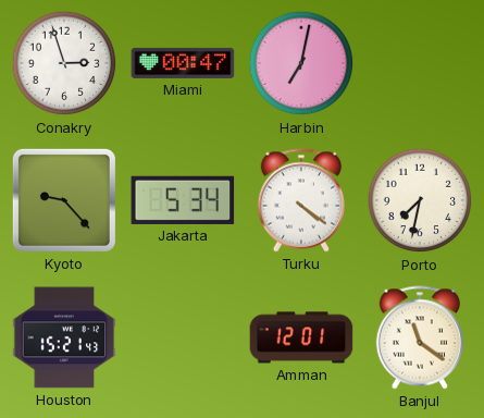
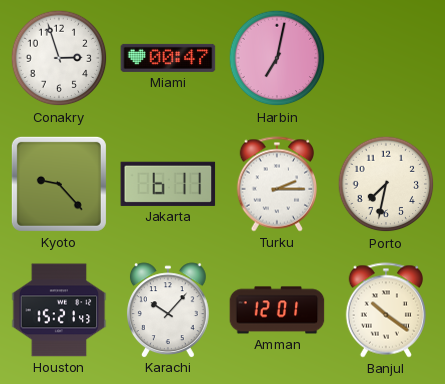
Jakarta: 5:34 -> 6:11 (168, 184)
Turku: 4:21 -> 2:15 (276, 184)
Karachi: none -> 10:07 (168, 310)
Banjul: 11:21 -> 10:21 (385, 310)
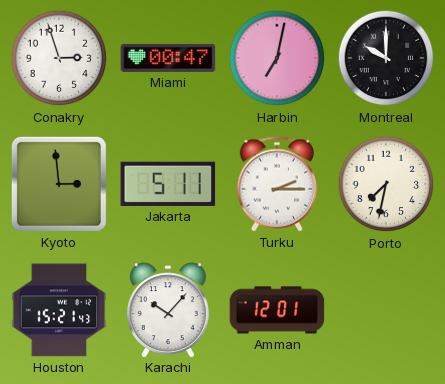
Montreal: none -> 10:00 (386, 58)
Kyoto: 9:23 -> 2:59 (59, 184)
Jakarta: 6:11 -> 5:11 (168, 184)
Banjul: 10:21 -> none (385, 310)
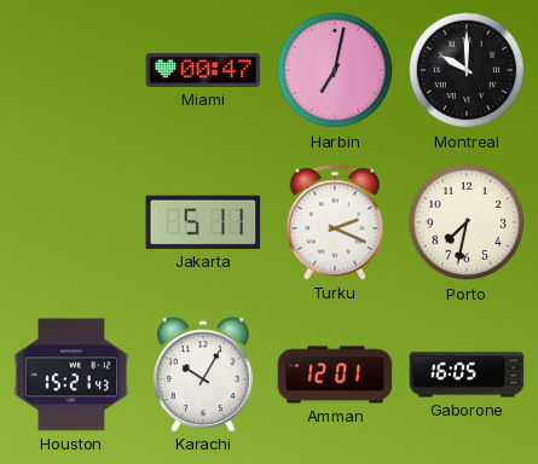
Conakry: 2:57 -> none (59, 58)
Kyoto: 2:59 -> none (59, 184)
Turku: 2:15 -> 2:19 (334, 222)
Karachi: 10:07 -> 10:05 (203, 375)
Gaborone: none -> 16:05 (467, 375)
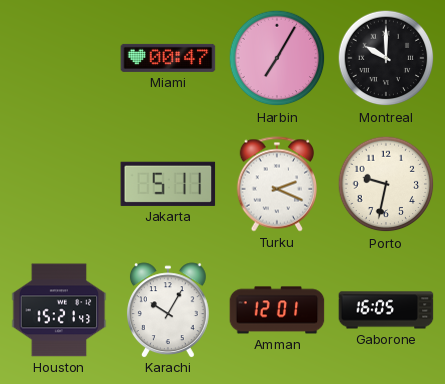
Harbin: 7:02 -> 7:05 (277, 58)
Porto: 7:32 -> 9:32 (386, 184)
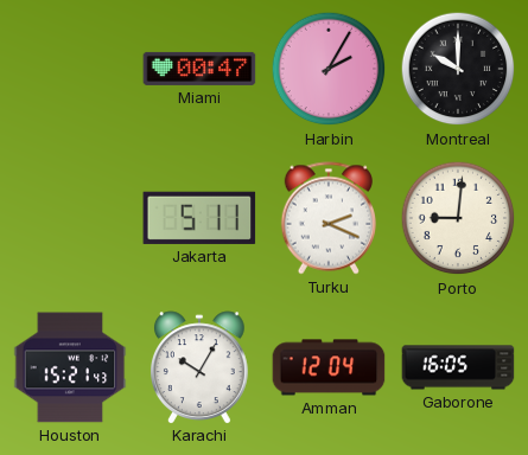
Harbin: 7:05 -> 2:05 (329, 69)
Porto: 9:32 -> 9:01 (458, 218)
Amman: 12:01 -> 12:04 (329, 367)
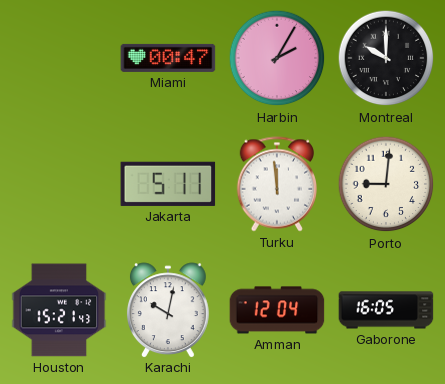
Turku: 2:19 -> 11:59 (276, 184)
Karachi: 10:05 -> 10:02 (168, 310)
